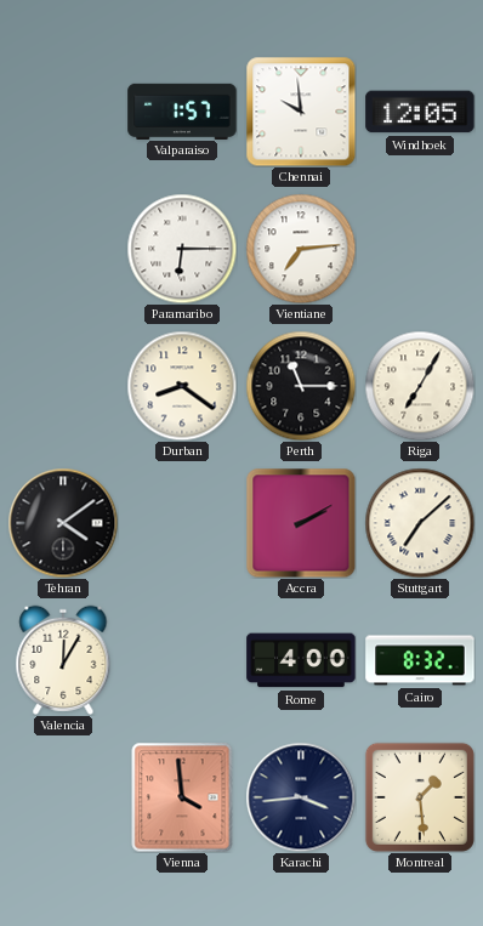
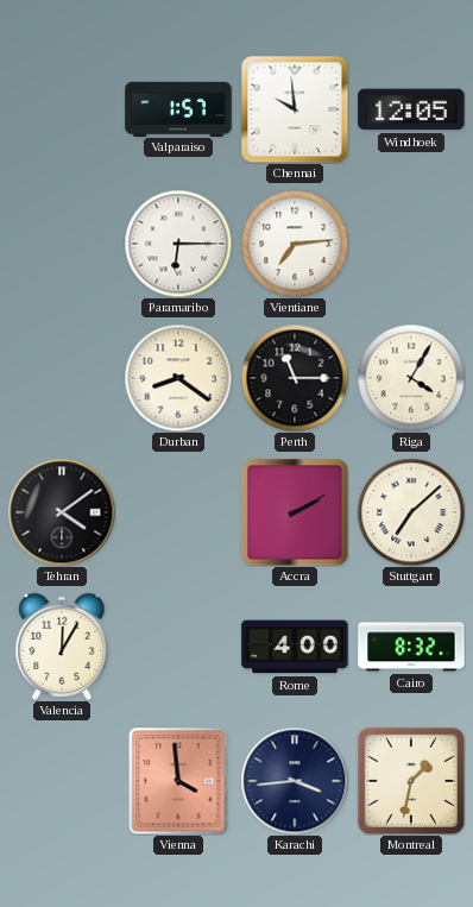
Riga: 7:05 -> 4:05 (411, 378)
Montreal: 1:29 -> 1:32 (411, 781)
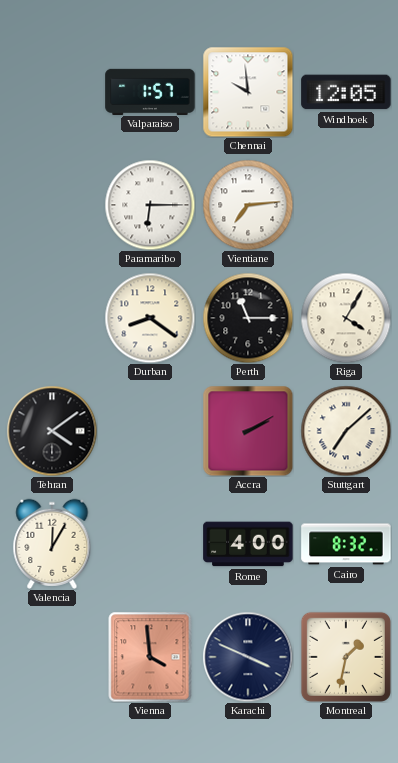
Karachi: 3:44 -> 3:49 (248, 657)
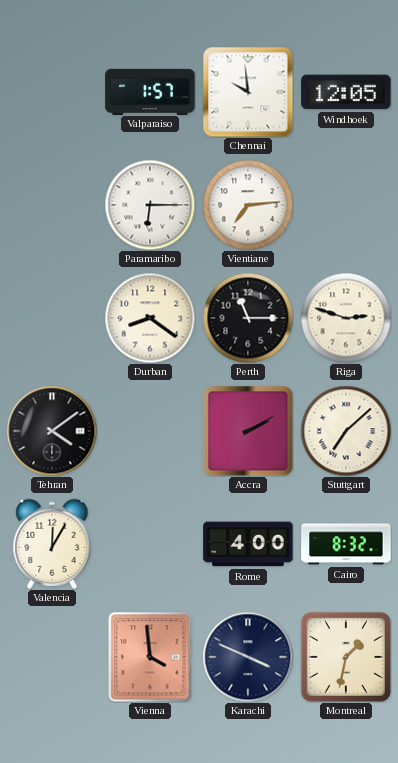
Riga: 4:05 -> 2:48 (346, 318)
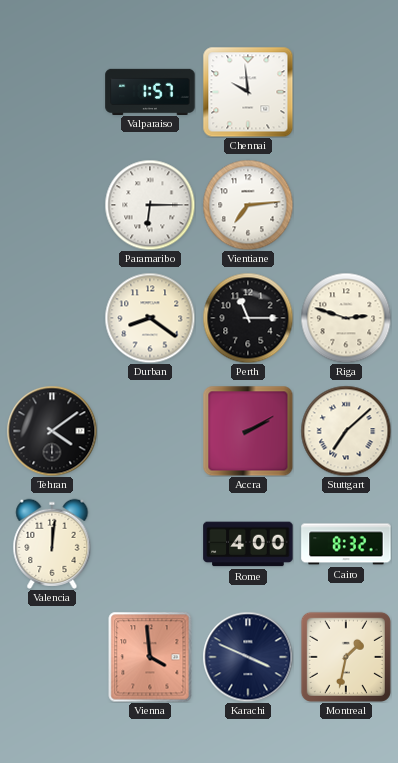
Windhoek: 12:05 -> none (346, 92)
Valencia: 12:05 -> 12:01 (52, 544)
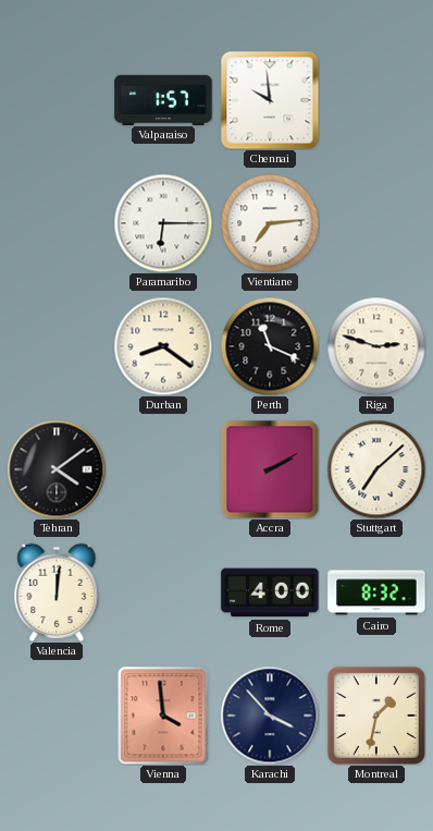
Perth: 11:15 -> 11:19 (270, 346)
Karachi: 3:49 -> 3:53 (270, 716)
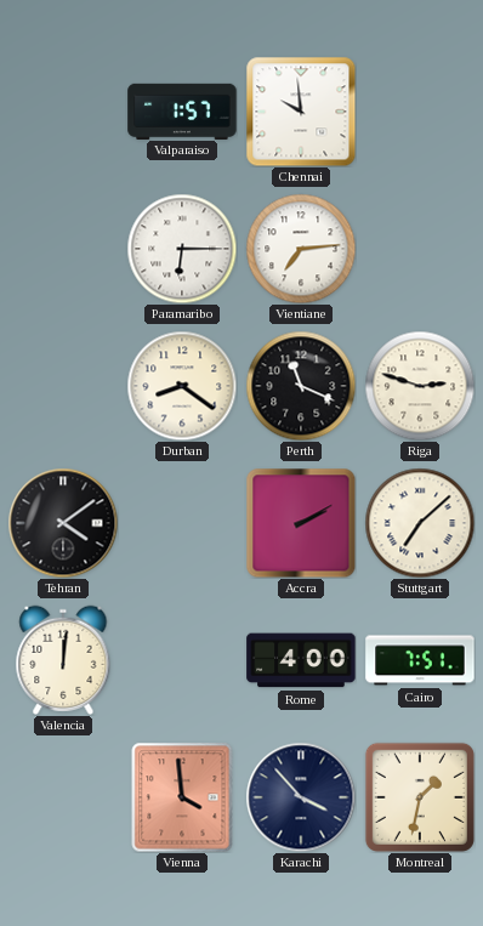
Cairo: 8:32 -> 7:51 (420, 660)
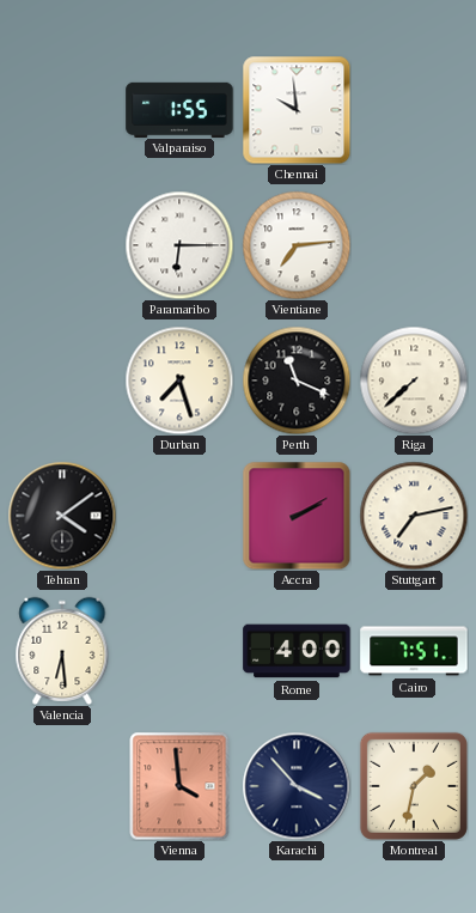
Valparaiso: 1:57 -> 1:55 (179, 109)
Durban: 8:21 -> 7:27 (179, 381)
Riga: 2:48 -> 7:38 (414, 381)
Stuttgart: 7:08 -> 7:13 (414, 516)
Valencia: 12:01 -> 6:29 (62, 651)
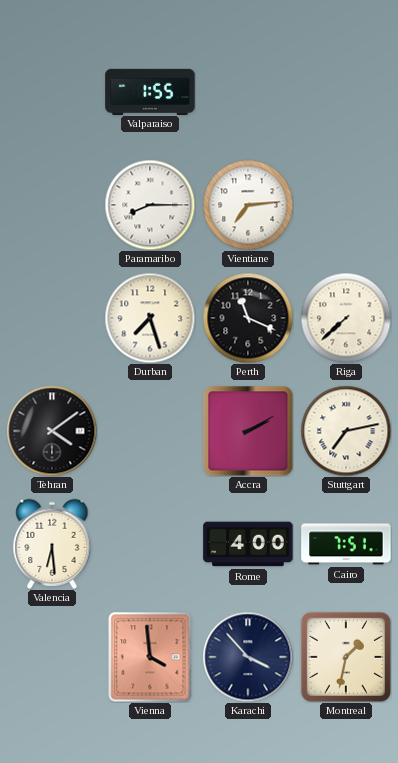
Chennai: 9:59 -> none (297, 110)
Paramaribo: 6:15 -> 8:15 (150, 205)
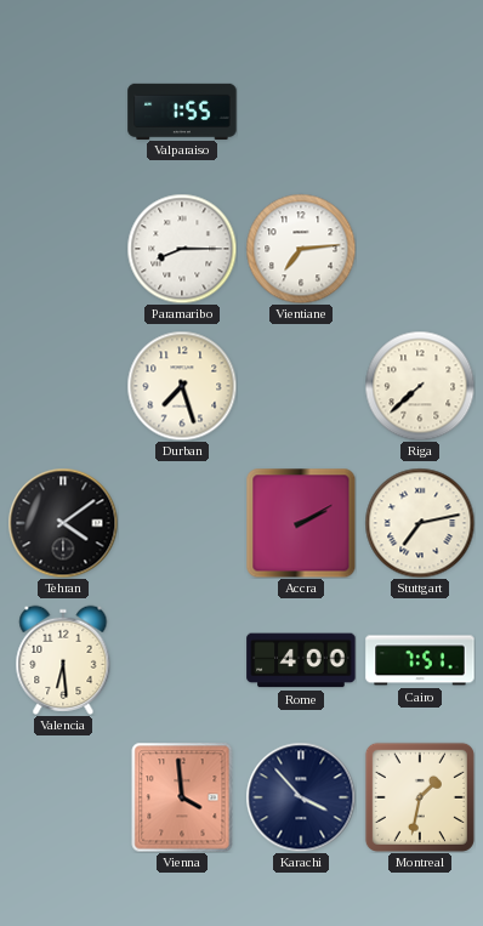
Perth: 11:19 -> none (248, 318)
